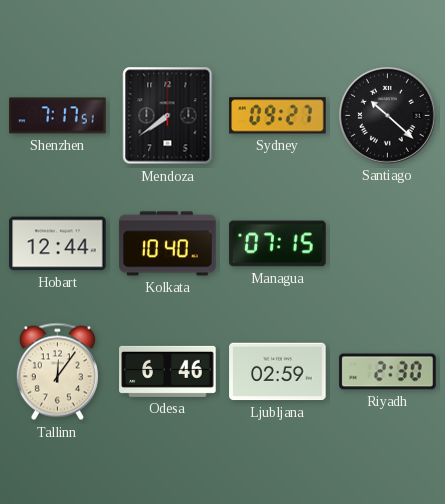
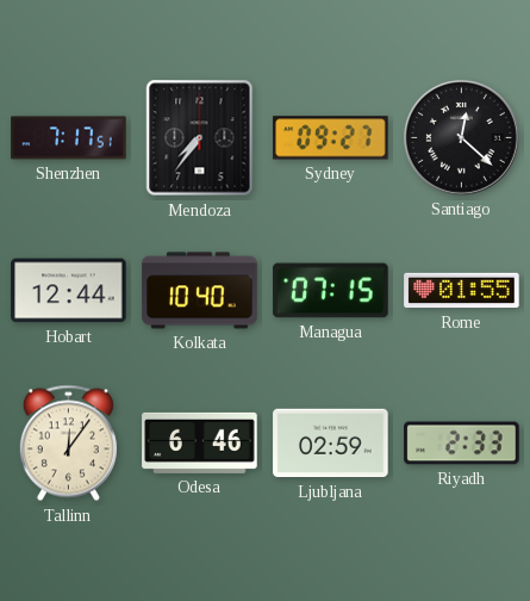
Mendoza: 7:39 -> 7:36 (200, 138)
Santiago: 10:22 -> 12:22 (461, 137)
Rome: none -> 01:55 (462, 291)
Riyadh: 2:30 -> 2:33 (462, 444)
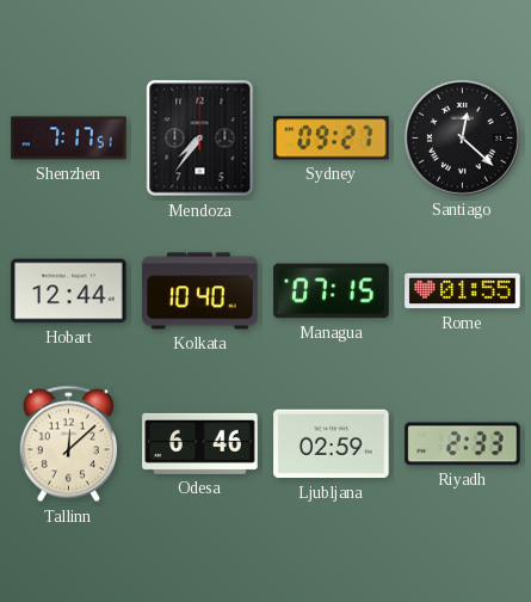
Tallinn: 12:06 -> 12:08 (68, 444)
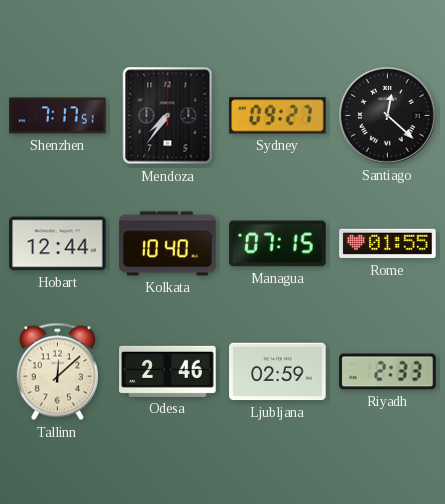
Odesa: 6:46 -> 2:46 (168, 371)
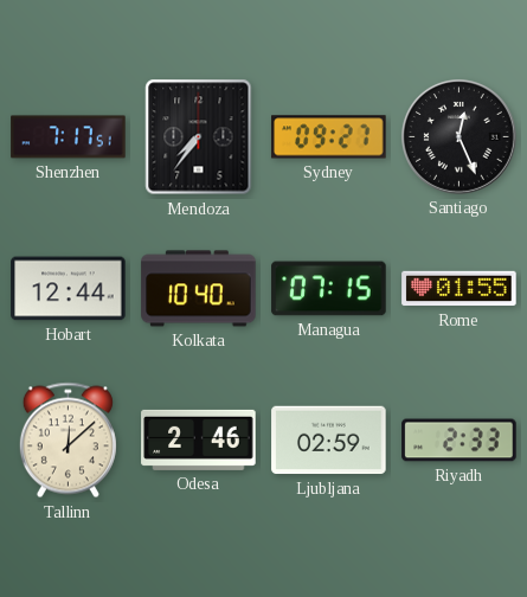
Santiago: 12:22 -> 12:26 (458, 136)
